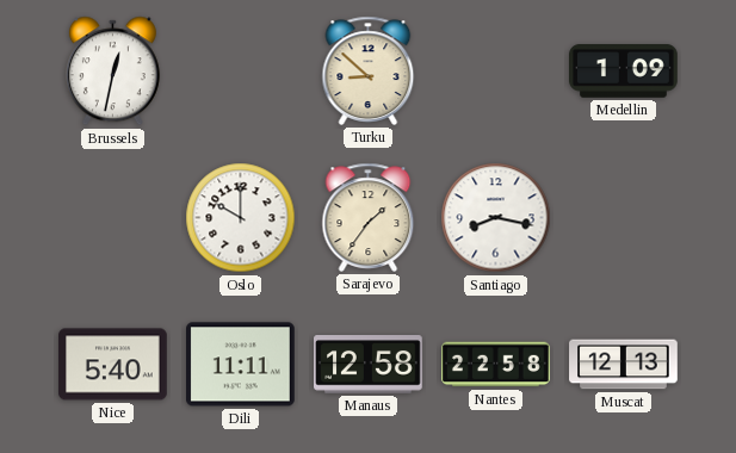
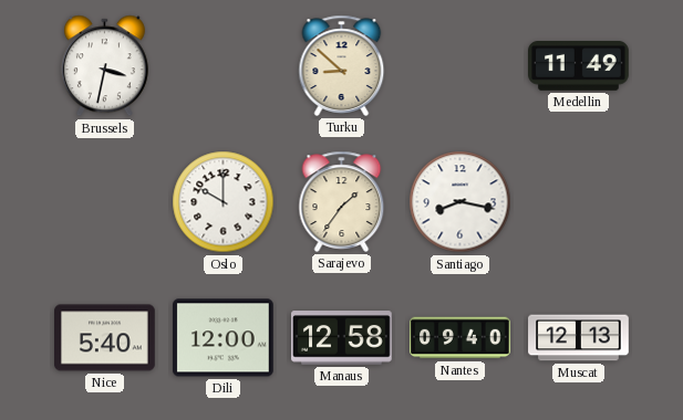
Brussels: 12:32 -> 3:32 (104, 66)
Medellin: 1:09 -> 11:49 (579, 66)
Dili: 11:11 -> 12:00 (224, 338)
Nantes: 22:58 -> 09:40 (460, 338)
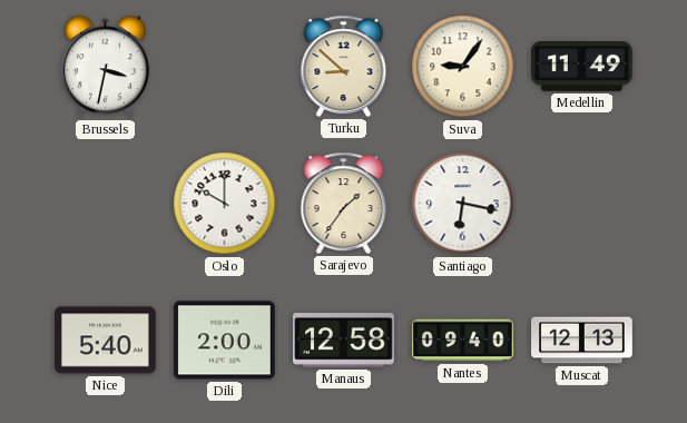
Suva: none -> 9:06 (463, 67)
Santiago: 8:17 -> 6:17 (463, 204)
Dili: 12:00 -> 2:00 (225, 341)
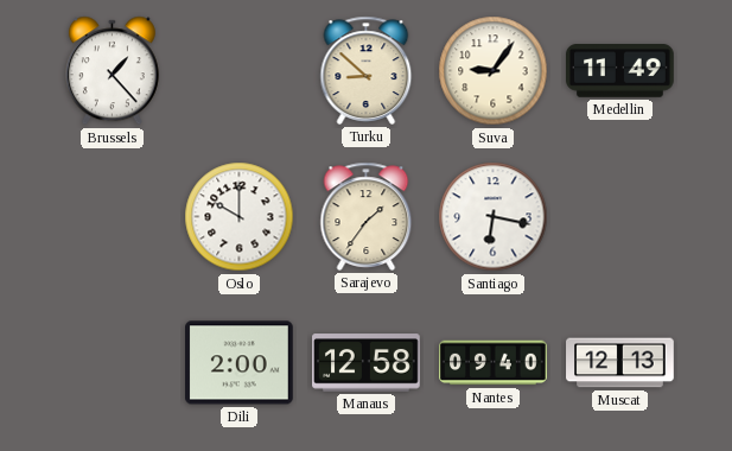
Brussels: 3:32 -> 1:23 (112, 71)
Nice: 5:40 -> none (106, 341)
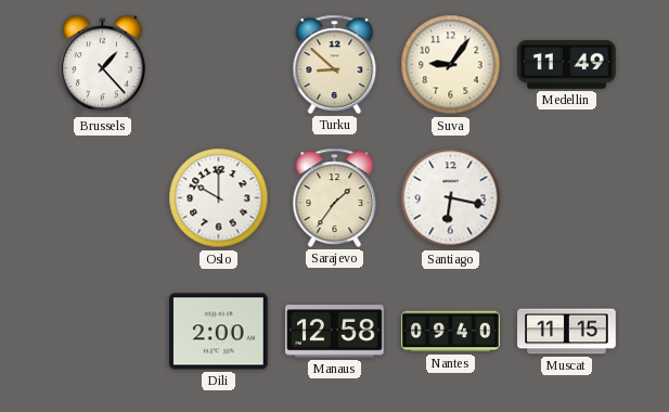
Muscat: 12:13 -> 11:15 (567, 332)
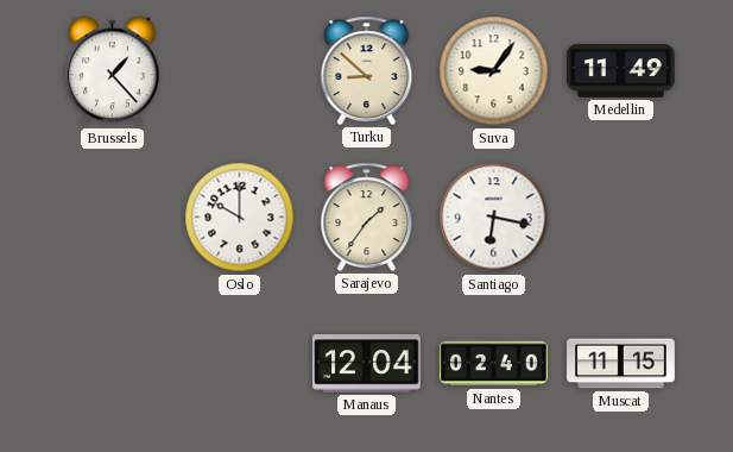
Dili: 2:00 -> none (219, 332)
Manaus: 12:58 -> 12:04 (367, 364)
Nantes: 09:40 -> 02:40 (494, 364)
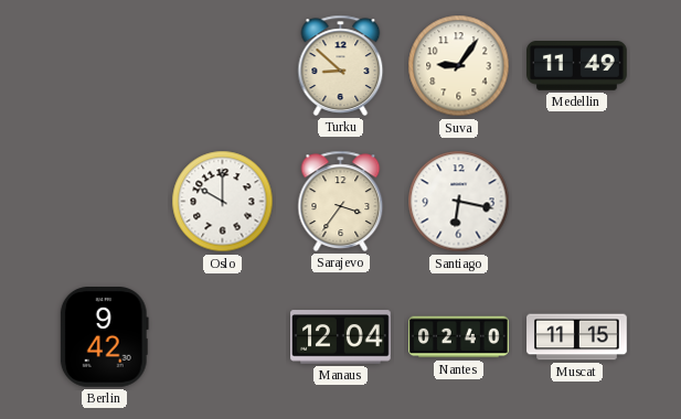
Brussels: 1:23 -> none (112, 71)
Sarajevo: 1:36 -> 3:36 (341, 201)
Berlin: none -> 9:42 (104, 337)
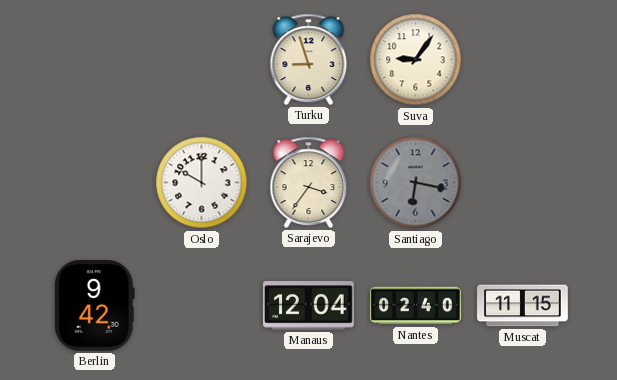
Turku: 8:52 -> 8:57 (309, 59)
Medellin: 11:49 -> none (577, 66)
Santiago dial: white -> grey (416, 183)
